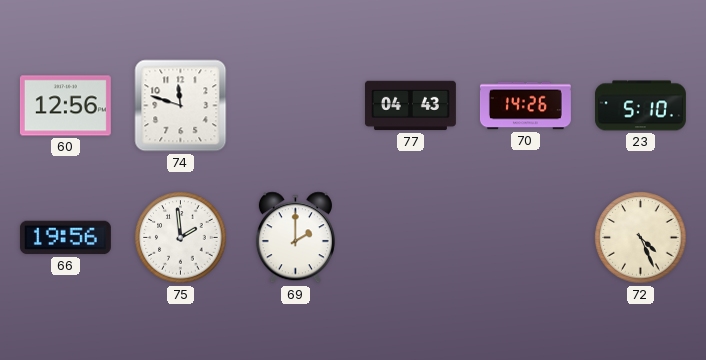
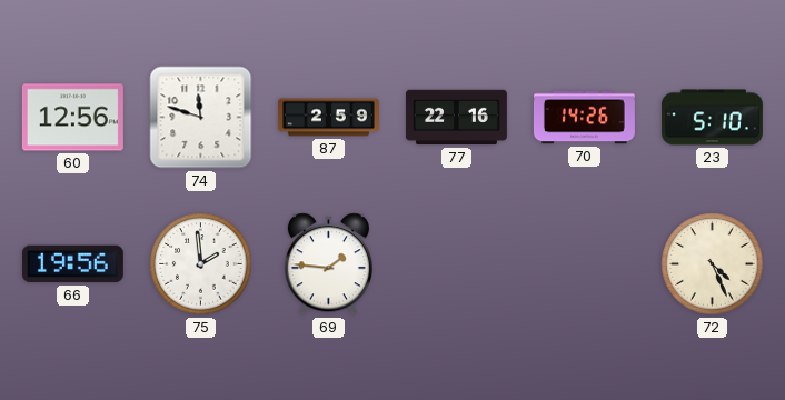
87: none -> 2:59 (328, 118)
77: 04:43 -> 22:16 (456, 118)
69: 2:00 -> 1:46 (328, 264)
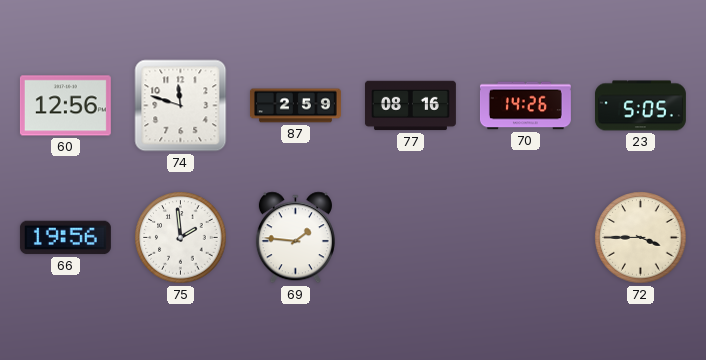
77: 22:16 -> 08:16 (410, 106)
23: 5:10 -> 5:05 (640, 106)
72: 4:26 -> 3:45 (641, 238)
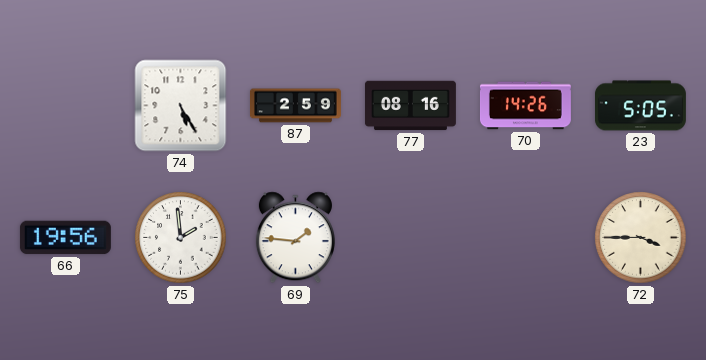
60: 12:56 -> none (65, 106)
74: 11:48 -> 5:25 (181, 106)
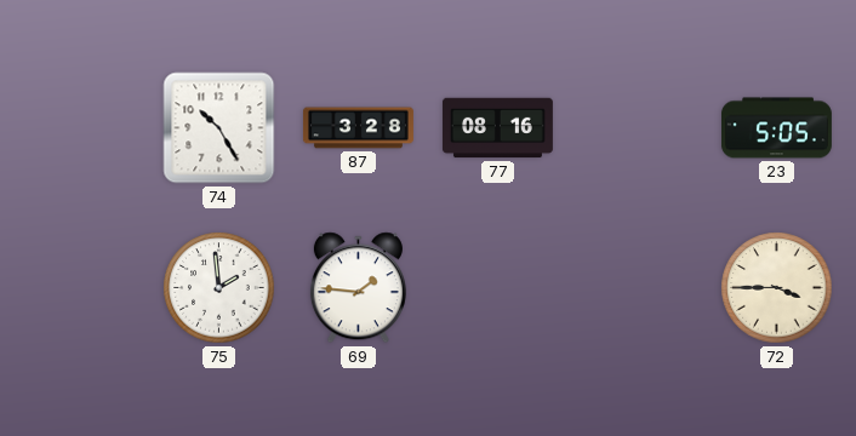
74: 5:25 -> 10:25 (219, 128)
87: 2:59 -> 3:28 (358, 128)
70: 14:26 -> none (525, 106)
66: 19:56 -> none (65, 238)
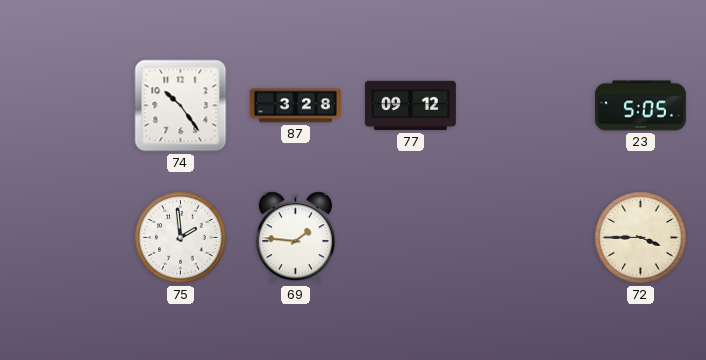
74: 10:25 -> 10:24 (181, 106)
77: 08:16 -> 09:12 (410, 106)
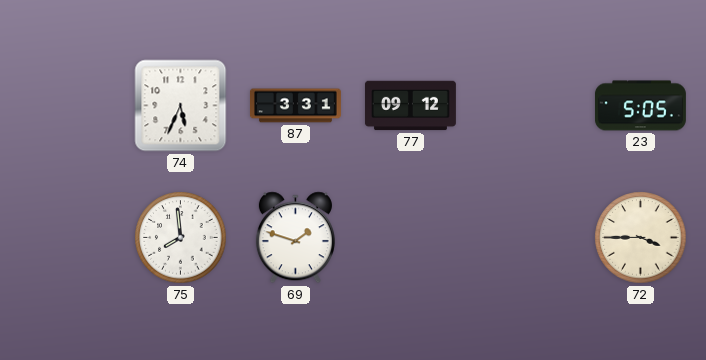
74: 10:24 -> 5:34 (181, 106)
87: 3:28 -> 3:31 (295, 106)
75: 1:59 -> 7:59 (181, 238)
69: 1:46 -> 1:48 (295, 238)
